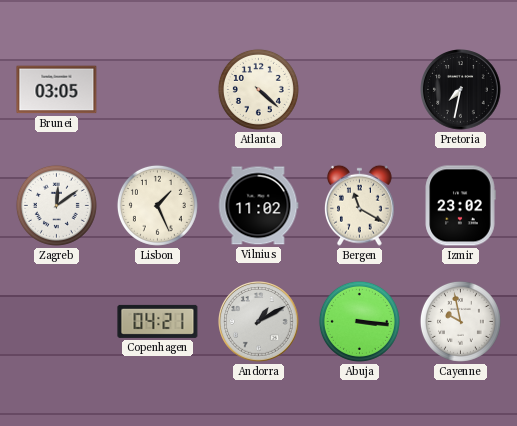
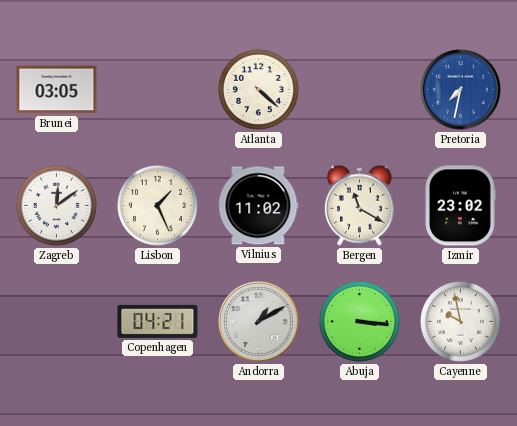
Pretoria dial: black -> blue (461, 90)
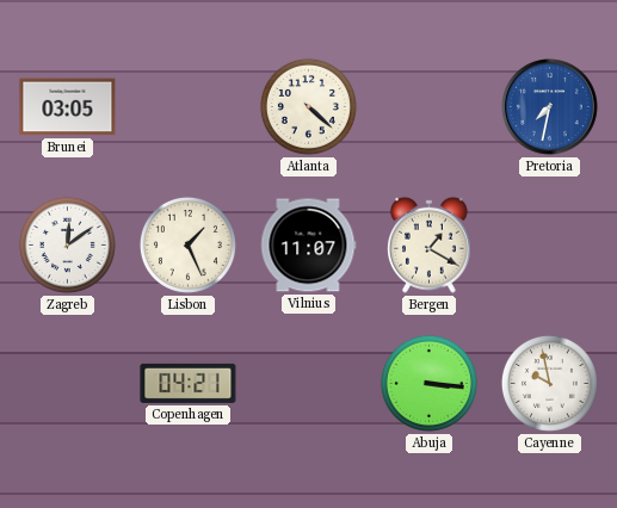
Vilnius: 11:02 -> 11:07 (308, 246)
Bergen: 11:20 -> 1:20 (430, 244)
Izmir: 23:02 -> none (460, 206)
Andorra: 1:10 -> none (259, 322)
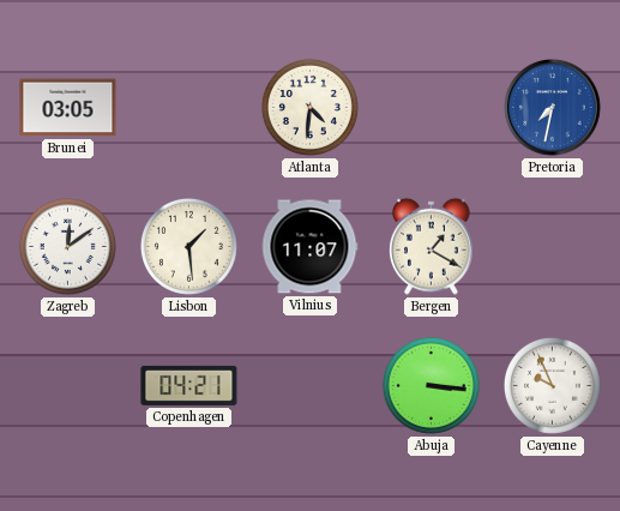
Atlanta: 4:22 -> 4:31 (309, 107)
Lisbon: 1:26 -> 1:29 (188, 246)
Cayenne: 9:58 -> 9:56 (552, 385)
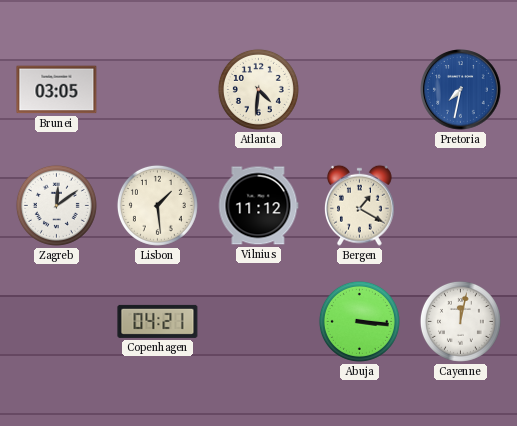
Vilnius: 11:07 -> 11:12 (258, 206)
Cayenne: 9:56 -> 12:02 (460, 321)
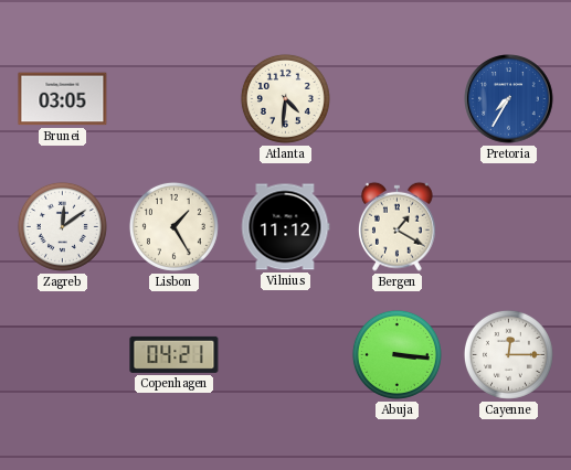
Pretoria: 7:32 -> 7:35 (509, 99)
Lisbon: 1:29 -> 1:25 (173, 226)
Cayenne: 12:02 -> 12:15 (508, 354)
